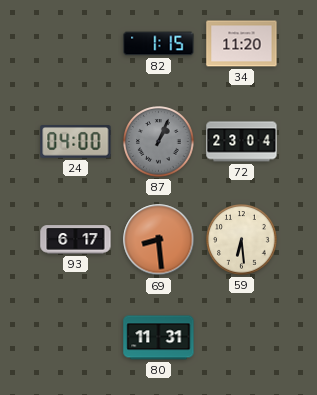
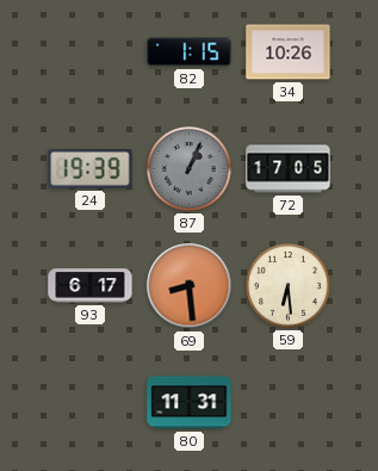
34: 11:20 -> 10:26 (289, 52)
24: 04:00 -> 19:39 (91, 169)
72: 23:04 -> 17:05 (289, 169)
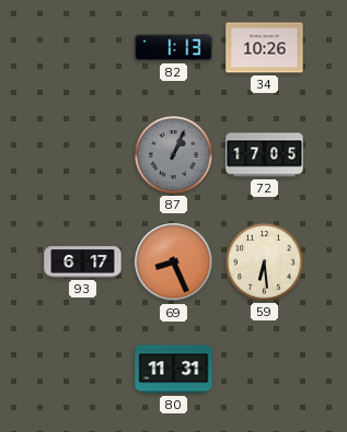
82: 1:15 -> 1:13 (174, 48)
24: 19:39 -> none (91, 169)
69: 8:29 -> 8:26 (174, 262)
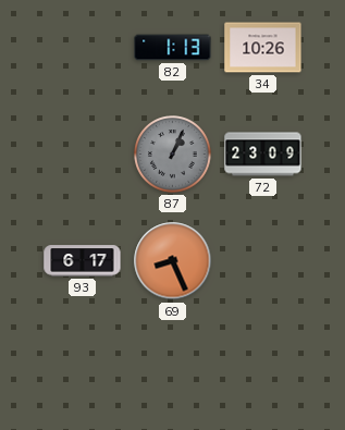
72: 17:05 -> 23:09 (263, 155)
59: 6:29 -> none (265, 262)
80: 11:31 -> none (174, 370)
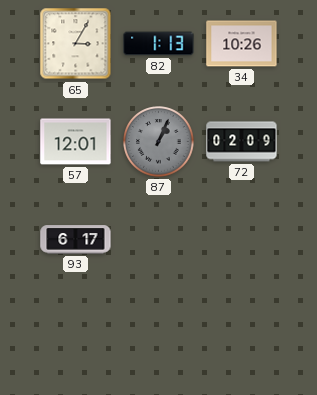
65: none -> 3:05 (76, 44)
57: none -> 12:01 (76, 142)
72: 23:09 -> 02:09 (242, 142)
69: 8:26 -> none (173, 261)
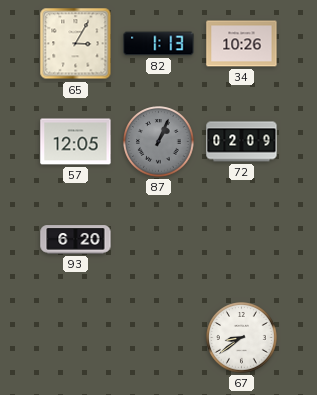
57: 12:01 -> 12:05 (76, 142)
93: 6:17 -> 6:20 (76, 240)
67: none -> 8:39 (242, 338)
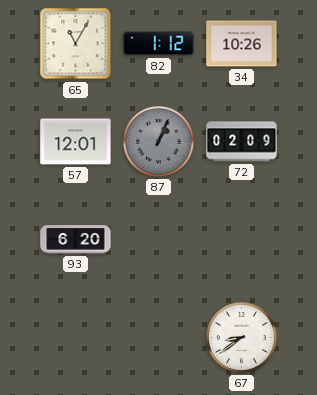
65: 3:05 -> 11:05 (76, 44)
82: 1:13 -> 1:12 (159, 44)
57: 12:05 -> 12:01 (76, 142)
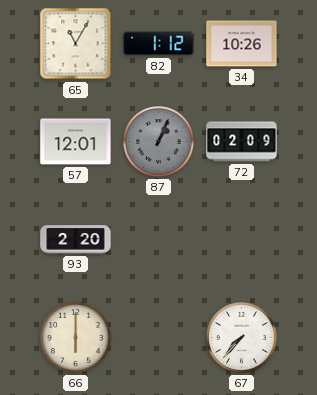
93: 6:20 -> 2:20 (76, 240)
66: none -> 6:00 (76, 338)
67: 8:39 -> 7:37 (242, 338)
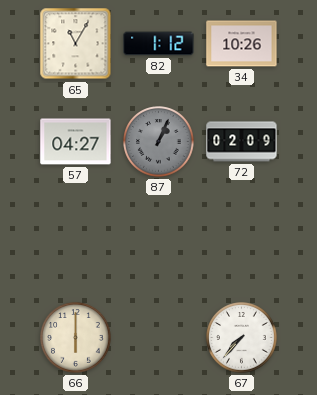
57: 12:01 -> 04:27 (76, 142)
93: 2:20 -> none (76, 240)
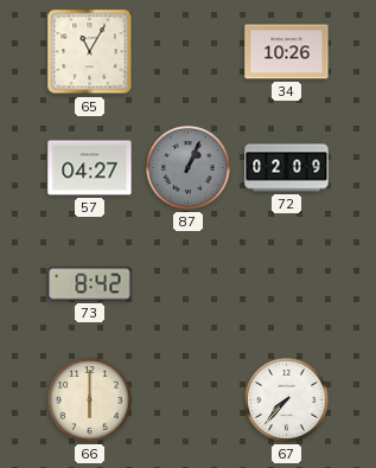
82: 1:12 -> none (159, 44)
73: none -> 8:42 (90, 284)
